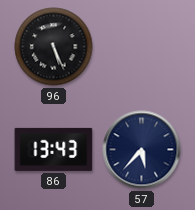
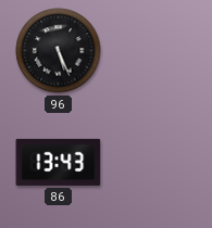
57: 5:37 -> none (142, 150)
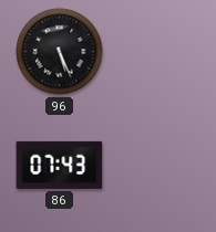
86: 13:43 -> 07:43 (60, 165)
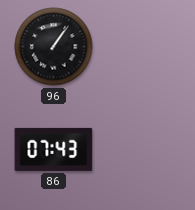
96: 5:26 -> 1:06 (54, 47)
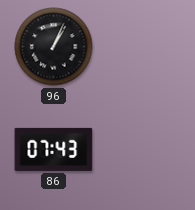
96: 1:06 -> 1:04 (54, 47)
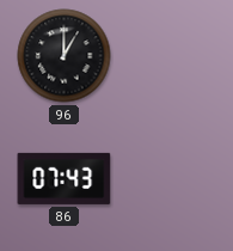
96: 1:04 -> 1:00 (65, 56)
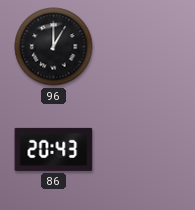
86: 07:43 -> 20:43 (54, 149)
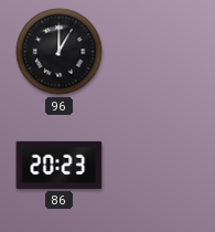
86: 20:43 -> 20:23 (60, 165)
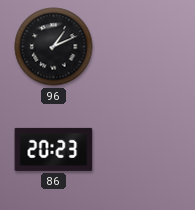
96: 1:00 -> 1:11 (54, 47)
